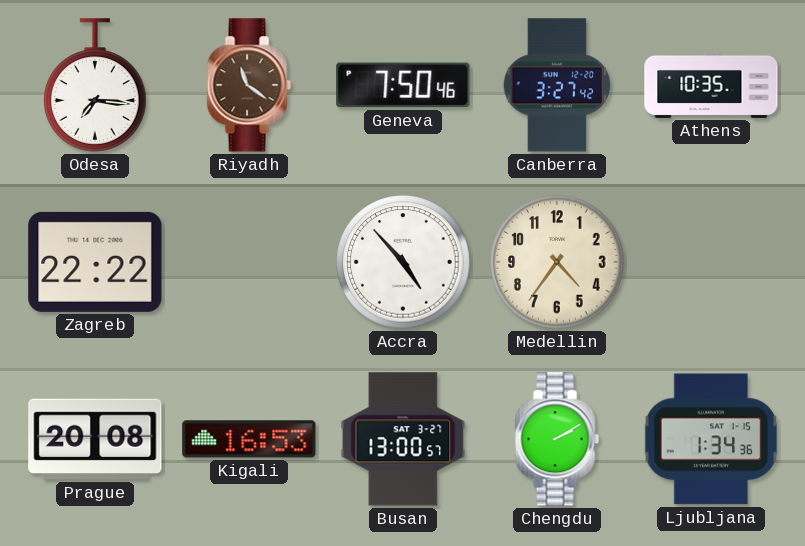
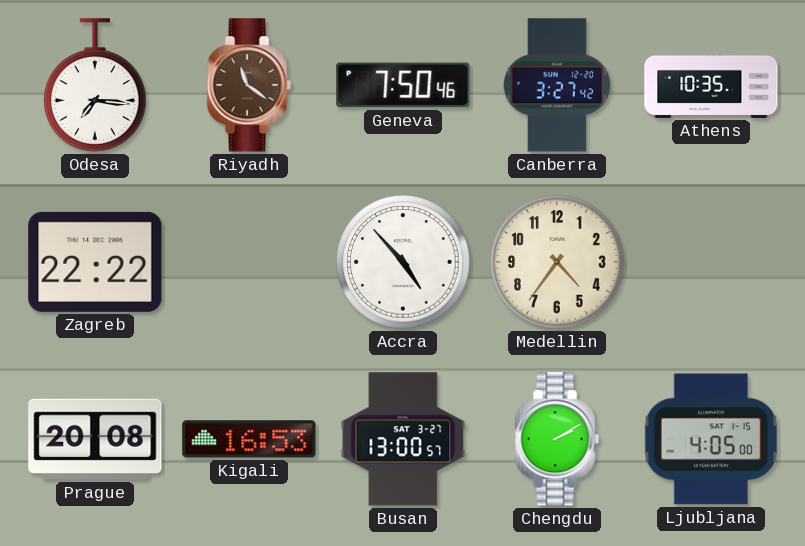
Ljubljana: 1:34 -> 4:05 (711, 439)
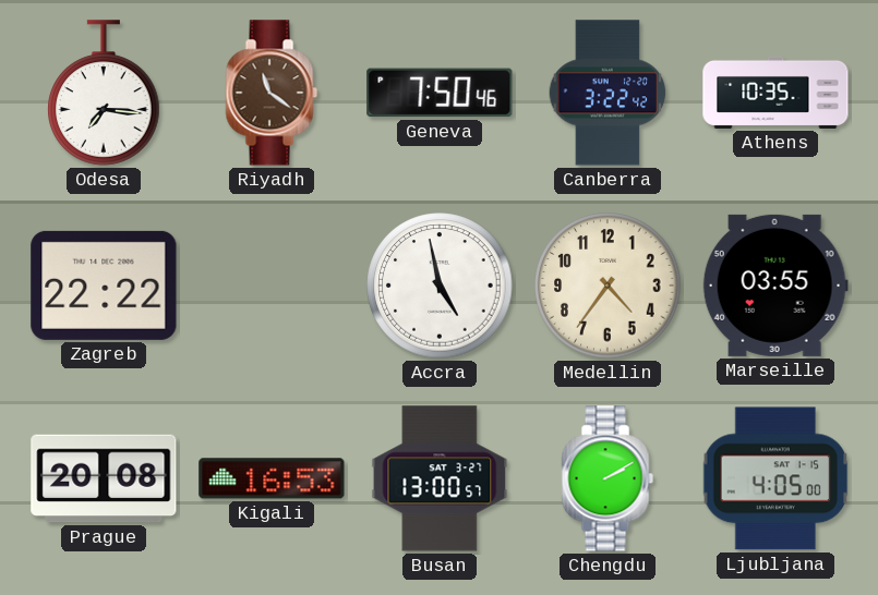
Canberra: 3:27 -> 3:22 (608, 93)
Accra: 4:53 -> 4:58 (440, 286)
Marseille: none -> 03:55 (775, 286)
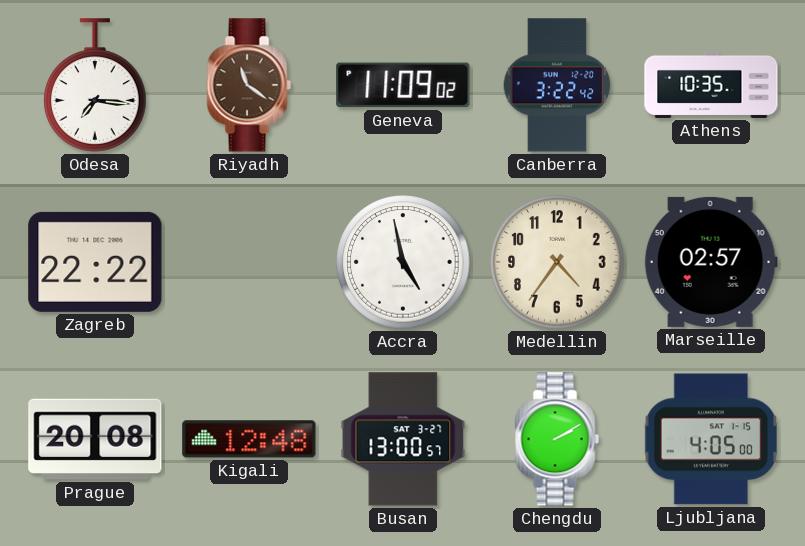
Geneva: 7:50 -> 11:09 (403, 85)
Marseille: 03:55 -> 02:57 (711, 262)
Kigali: 16:53 -> 12:48 (249, 439)
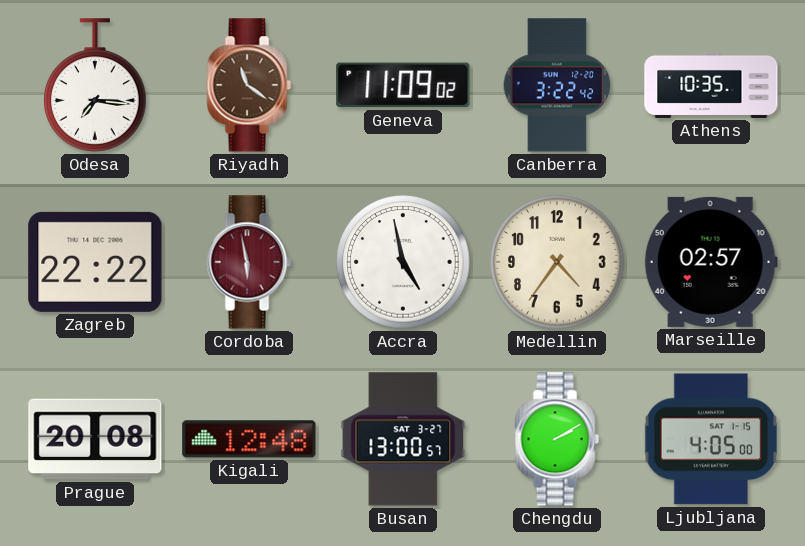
Cordoba: none -> 5:58 (249, 262)
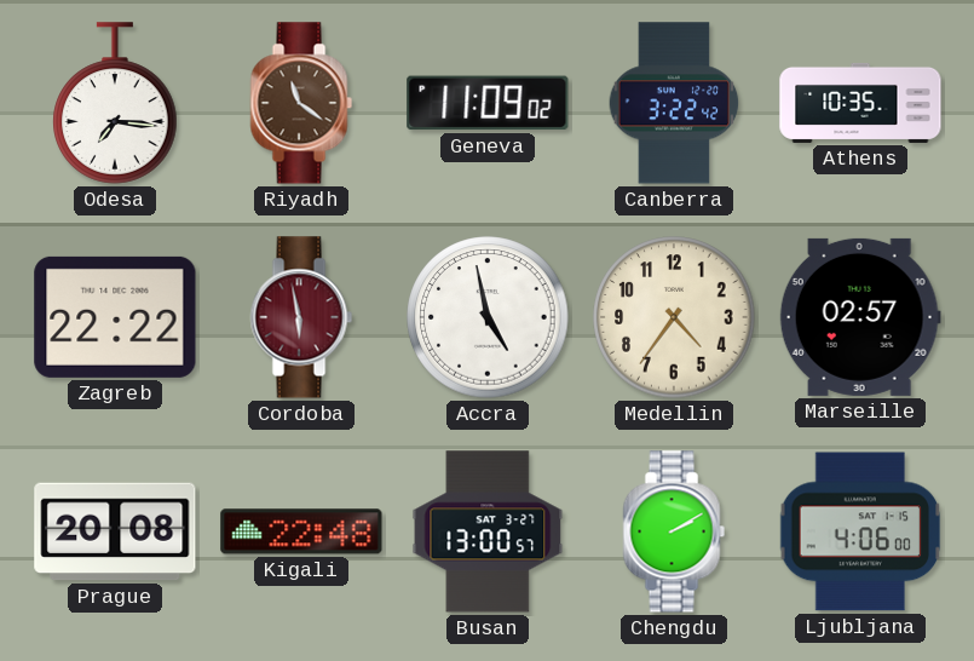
Kigali: 12:48 -> 22:48 (301, 531)
Ljubljana: 4:05 -> 4:06 (860, 531)
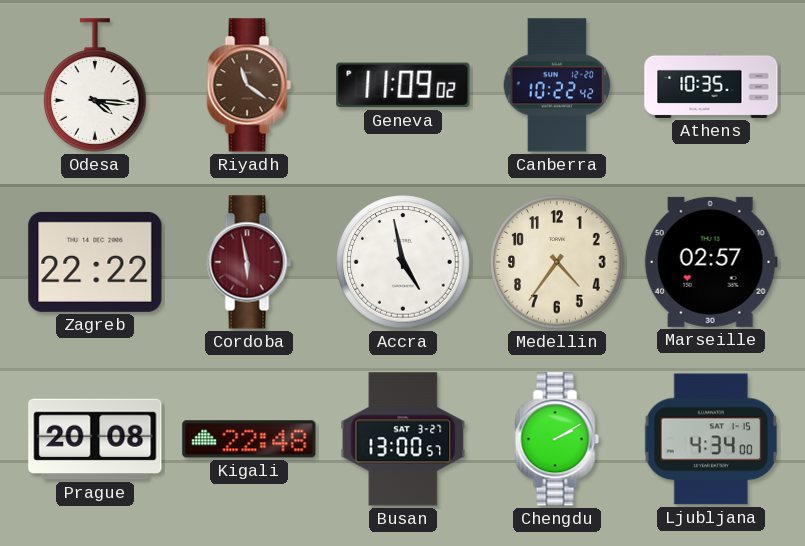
Odesa: 7:16 -> 4:16 (95, 85)
Canberra: 3:22 -> 10:22 (557, 85)
Ljubljana: 4:06 -> 4:34 (711, 439)
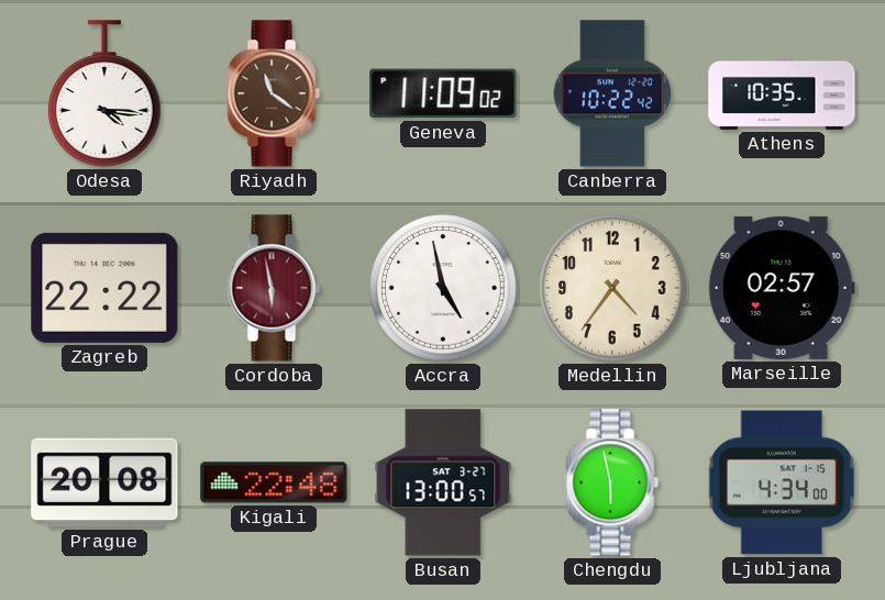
Chengdu: 2:10 -> 5:58 (612, 482)
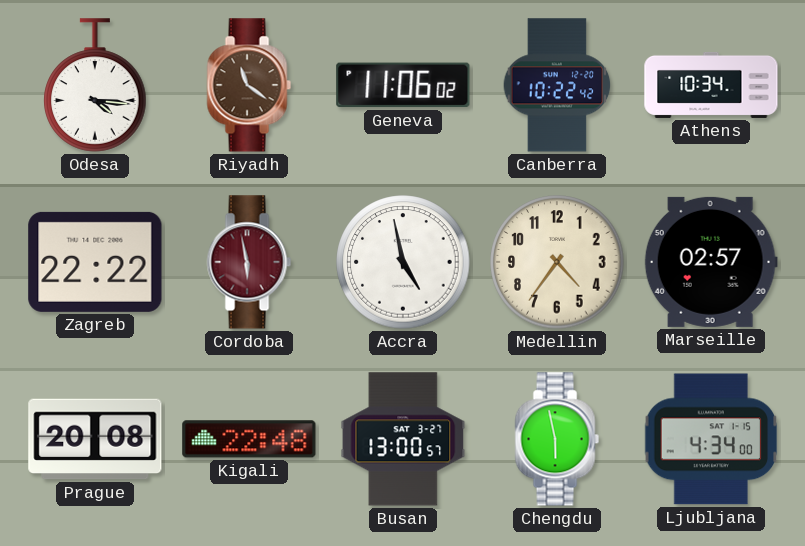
Geneva: 11:09 -> 11:06 (403, 85)
Athens: 10:35 -> 10:34 (711, 85)
